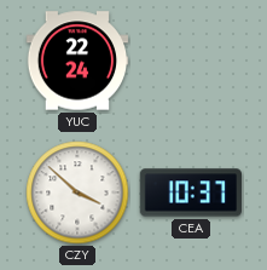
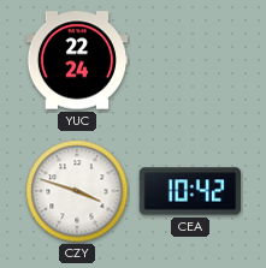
CZY: 3:52 -> 3:48 (77, 191)
CEA: 10:37 -> 10:42 (189, 191)
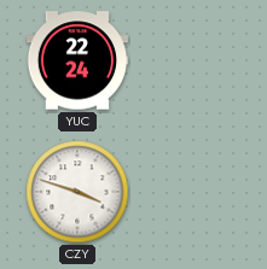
CEA: 10:42 -> none (189, 191)
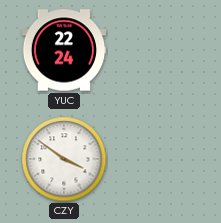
CZY: 3:48 -> 3:51 (64, 159)
